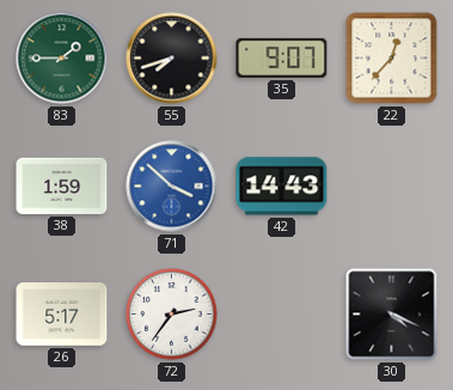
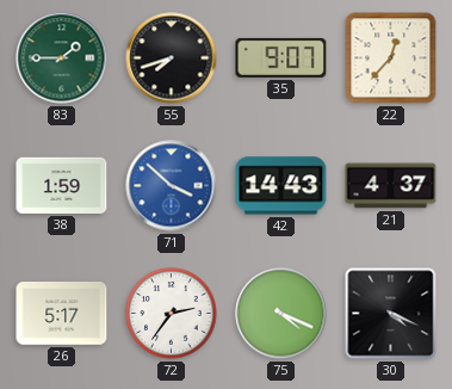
21: none -> 4:37 (391, 186)
75: none -> 4:19 (281, 314)
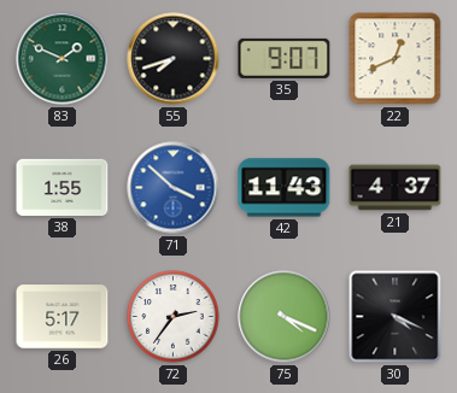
83: 1:45 -> 1:49 (63, 59)
22: 12:37 -> 12:41 (396, 59)
38: 1:59 -> 1:55 (63, 187)
42: 14:43 -> 11:43 (285, 188)
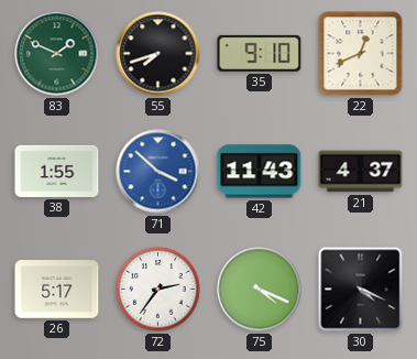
35: 9:07 -> 9:10 (260, 53)
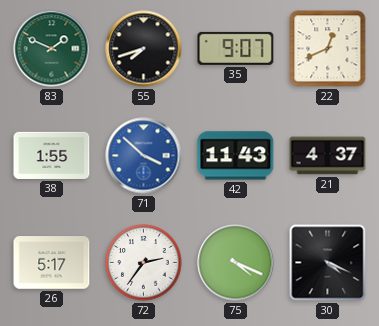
35: 9:10 -> 9:07 (236, 48)
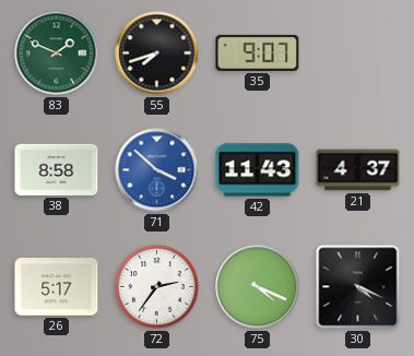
22: 12:41 -> none (328, 49)
38: 1:55 -> 8:58 (57, 169)
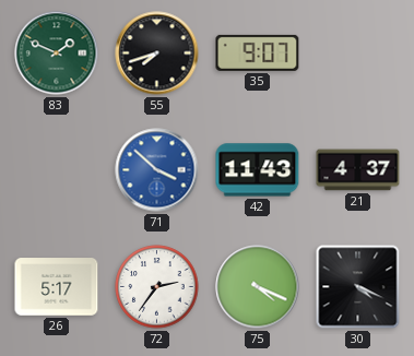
38: 8:58 -> none (57, 169)
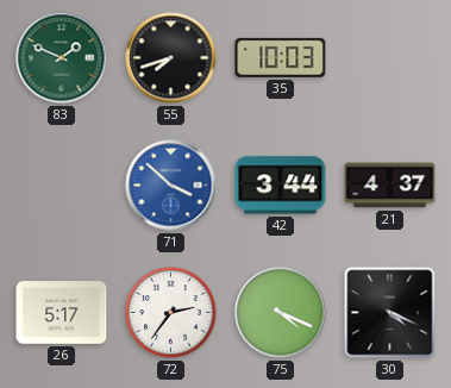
35: 9:07 -> 10:03 (281, 57)
42: 11:43 -> 3:44 (281, 186)
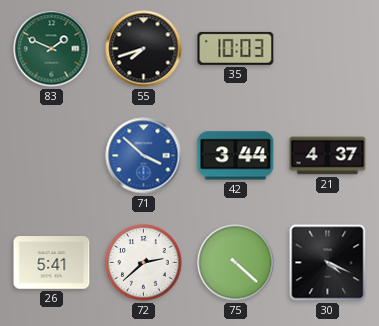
26: 5:17 -> 5:41 (52, 263)
72: 2:36 -> 2:38 (144, 263)
75: 4:19 -> 4:22 (236, 263)
